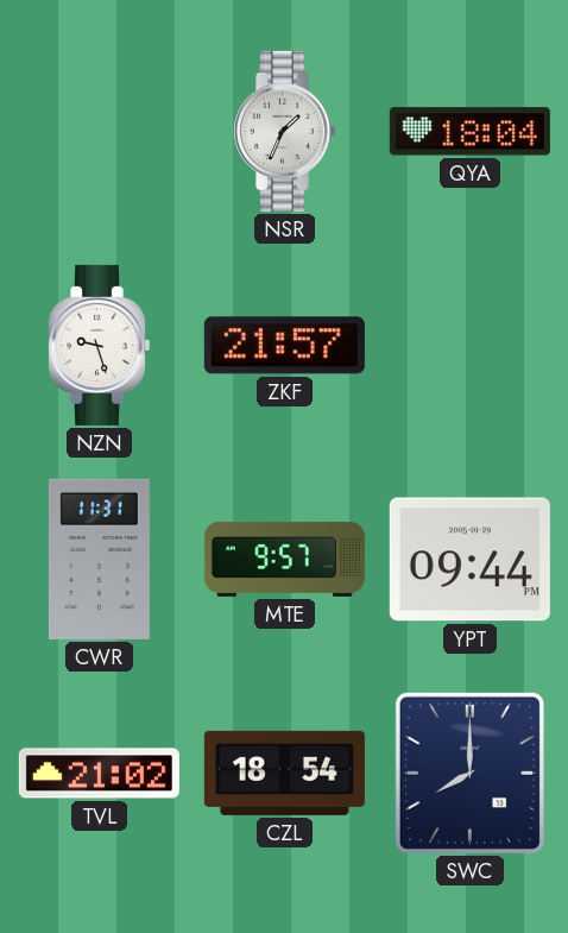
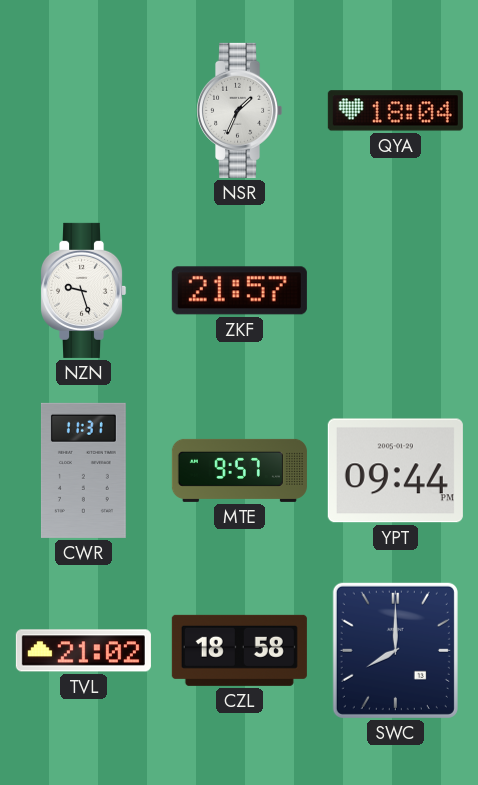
CZL: 18:54 -> 18:58 (239, 650)
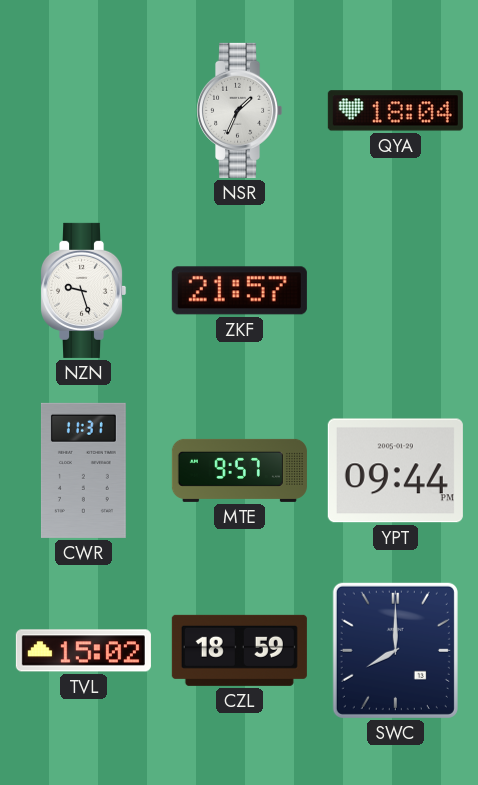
TVL: 21:02 -> 15:02 (83, 651)
CZL: 18:58 -> 18:59 (239, 650)
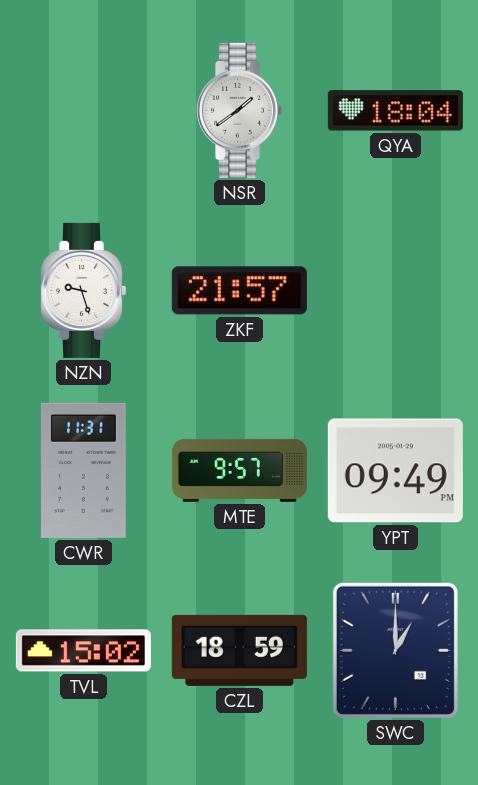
NSR: 1:34 -> 1:39 (240, 110)
YPT: 09:44 -> 09:49 (395, 471)
SWC: 8:00 -> 1:00 (395, 650)
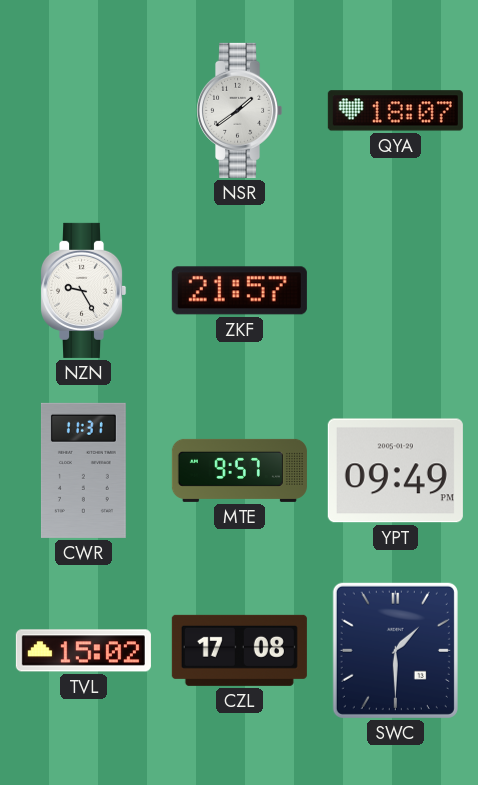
QYA: 18:04 -> 18:07 (395, 111)
NZN: 9:27 -> 9:25 (84, 290)
CZL: 18:59 -> 17:08 (239, 650)
SWC: 1:00 -> 1:30 (395, 650)
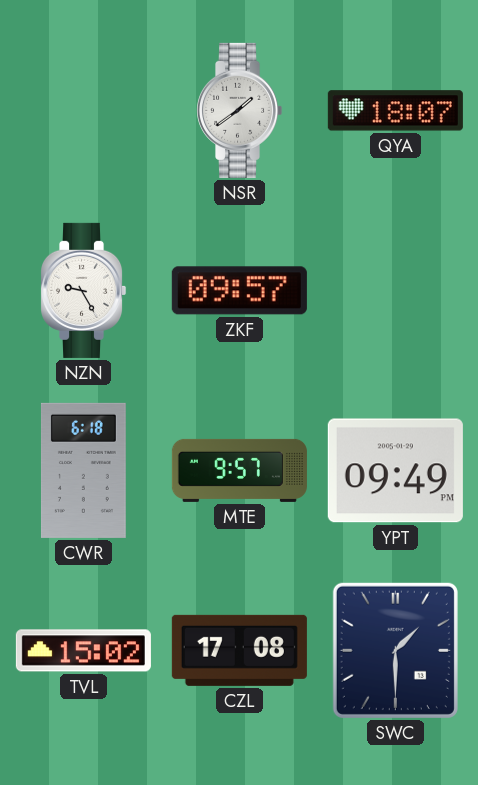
ZKF: 21:57 -> 09:57 (239, 291)
CWR: 11:31 -> 6:18 (83, 470)
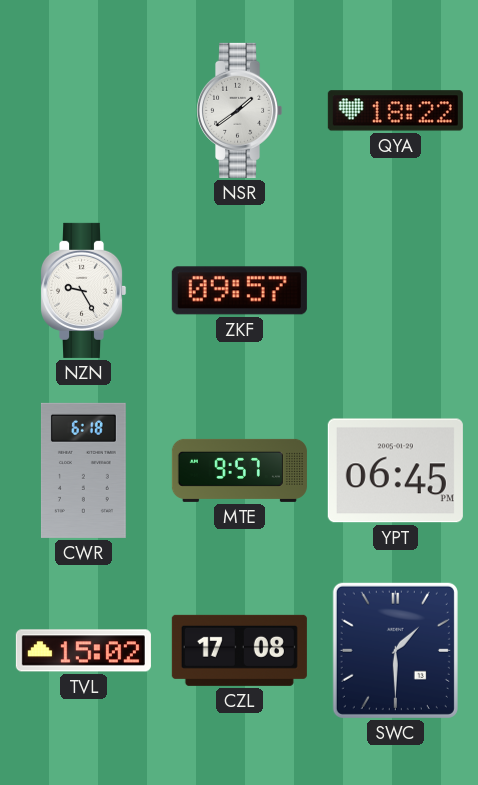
QYA: 18:07 -> 18:22 (395, 111)
YPT: 09:49 -> 06:45 (395, 471)
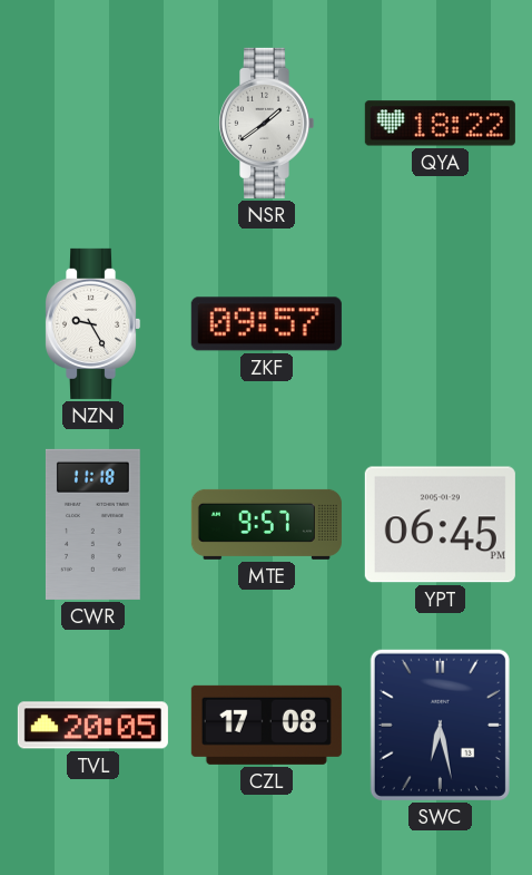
CWR: 6:18 -> 11:18 (92, 524)
TVL: 15:02 -> 20:05 (92, 726)
SWC: 1:30 -> 6:28 (440, 725)
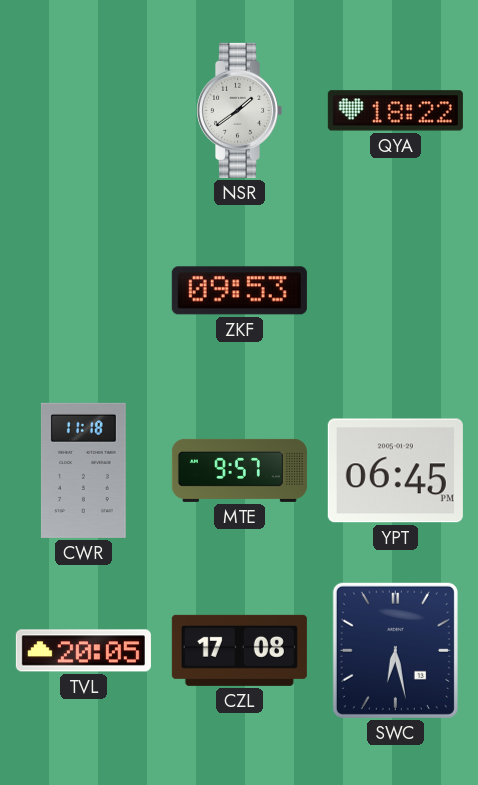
NZN: 9:25 -> none (93, 323)
ZKF: 09:57 -> 09:53 (239, 291)
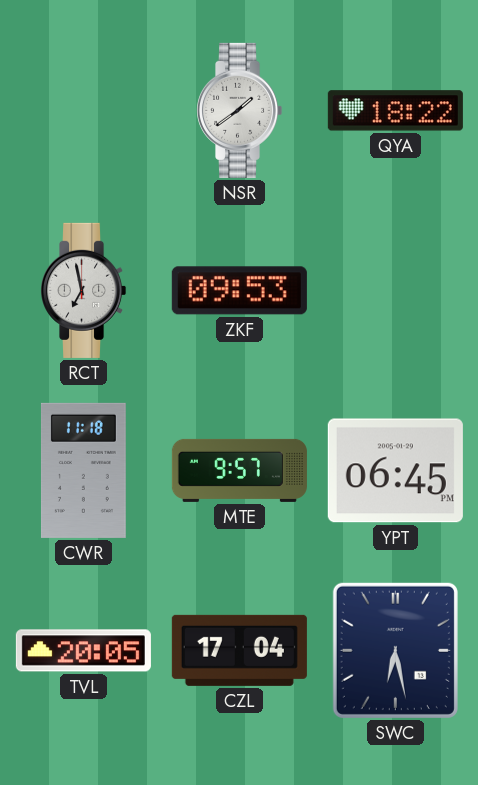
RCT: none -> 6:58 (84, 290)
CZL: 17:08 -> 17:04 (239, 650)
